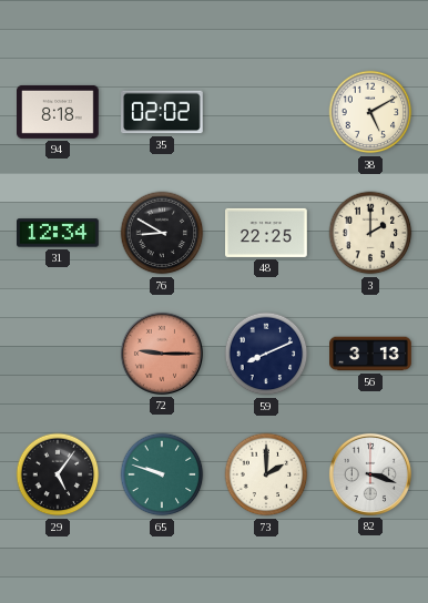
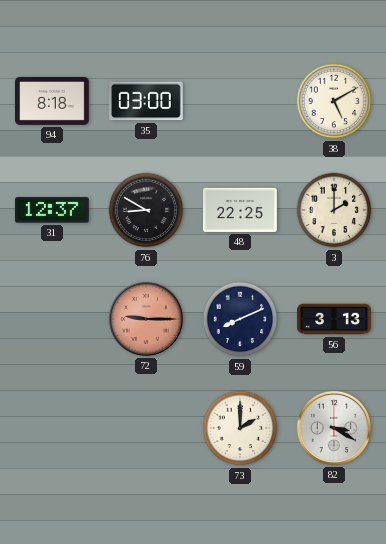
35: 02:02 -> 03:00 (147, 101)
31: 12:34 -> 12:37 (53, 210)
29: 5:06 -> none (58, 474)
65: 9:48 -> none (162, 474)
82: 3:18 -> 3:20 (334, 428)
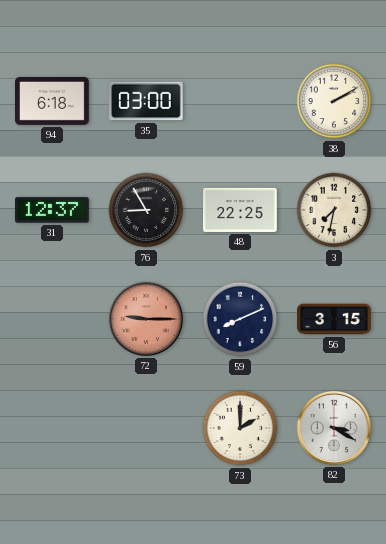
94: 8:18 -> 6:18 (52, 101)
38: 5:10 -> 2:10 (334, 101)
76: 8:50 -> 8:55 (146, 210)
3: 2:00 -> 7:32 (334, 210)
56: 3:13 -> 3:15 (334, 319)
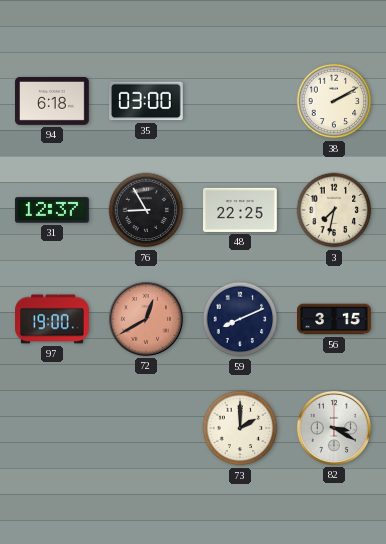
97: none -> 19:00 (52, 319)
72: 9:15 -> 12:40 (146, 319)
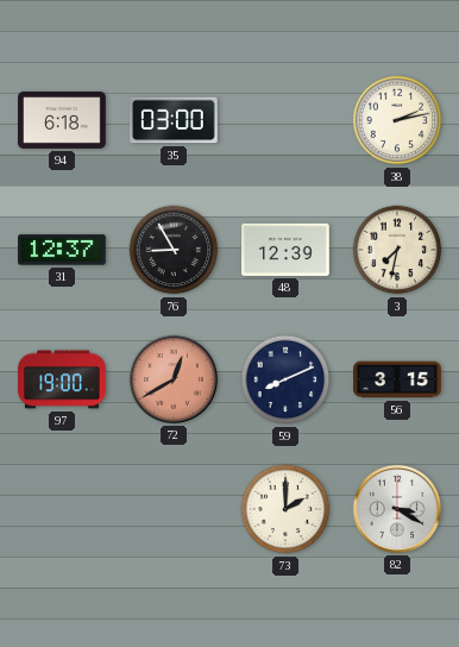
38: 2:10 -> 2:13 (397, 120)
48: 22:25 -> 12:39 (287, 250)
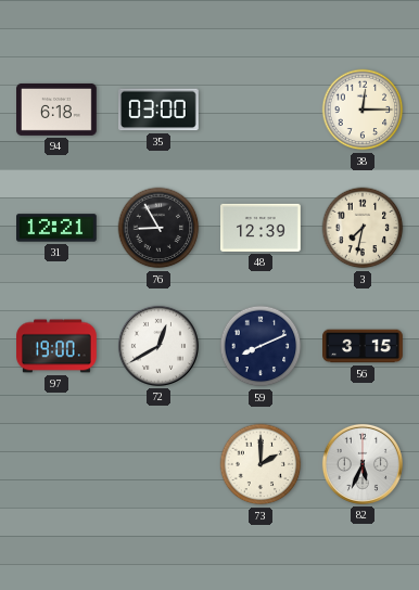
38: 2:13 -> 12:15 (363, 110)
31: 12:37 -> 12:21 (58, 228)
72 dial: salmon -> white (158, 346)
82: 3:20 -> 5:34 (363, 464)
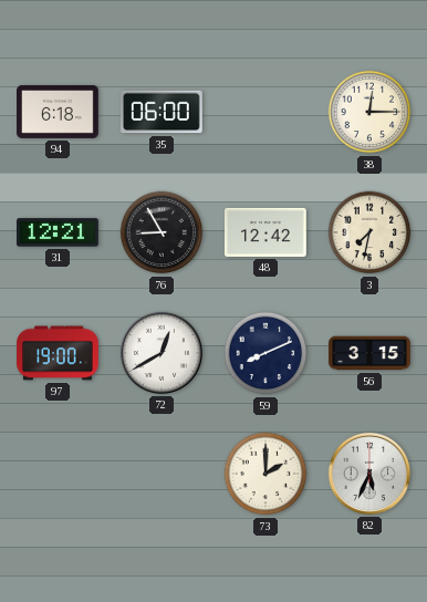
35: 03:00 -> 06:00 (163, 112)
48: 12:39 -> 12:42 (267, 232)
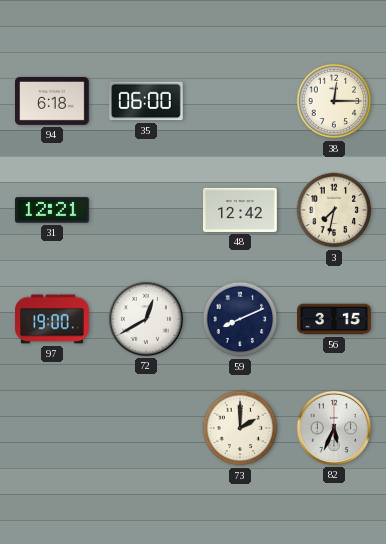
76: 8:55 -> none (162, 232)
